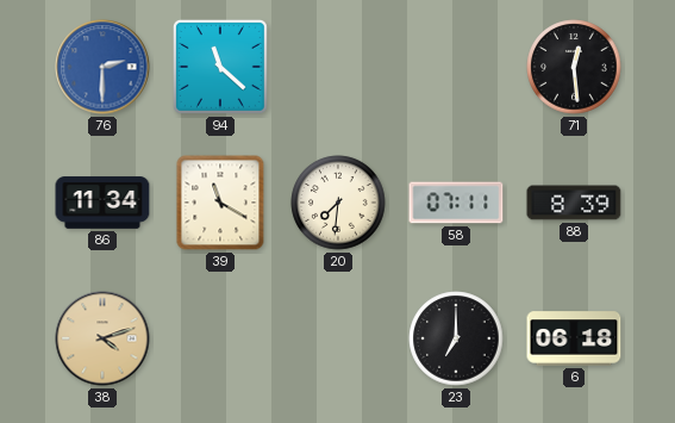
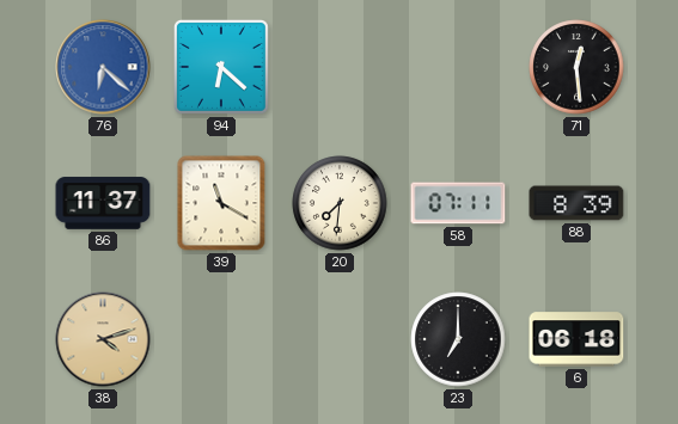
76: 2:30 -> 6:22 (103, 67)
94: 11:22 -> 6:22 (221, 67)
86: 11:34 -> 11:37 (103, 203)
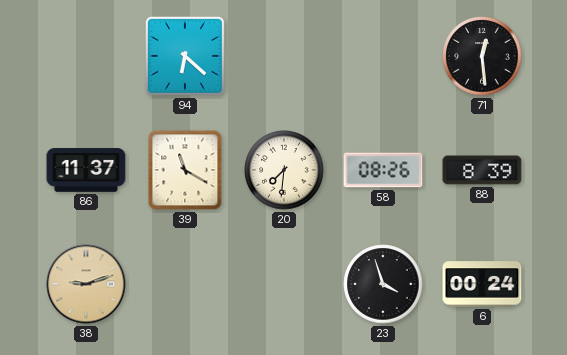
76: 6:22 -> none (103, 67)
58: 07:11 -> 08:26 (383, 170)
38: 4:12 -> 9:12 (86, 284)
23: 7:00 -> 3:57 (383, 284)
6: 06:18 -> 00:24 (482, 284)
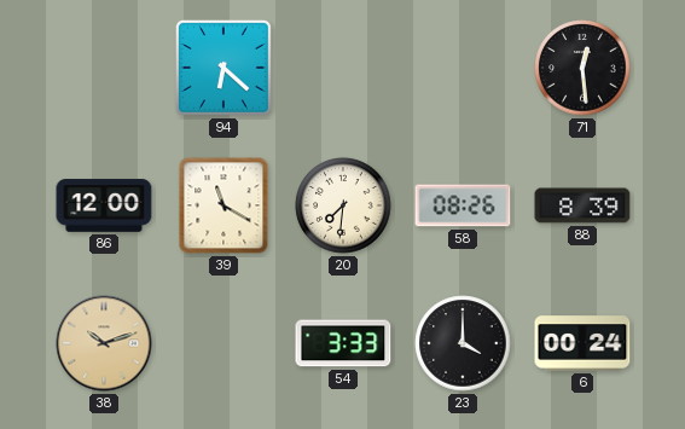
86: 11:37 -> 12:00 (104, 205)
38: 9:12 -> 10:12 (104, 343)
54: none -> 3:33 (343, 343)
23: 3:57 -> 4:00 (463, 343)
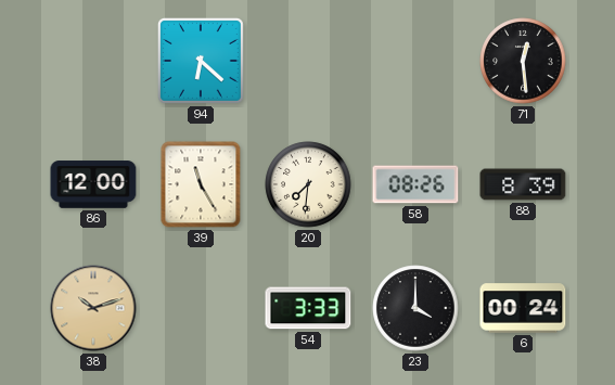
39: 11:20 -> 11:25 (201, 184)
